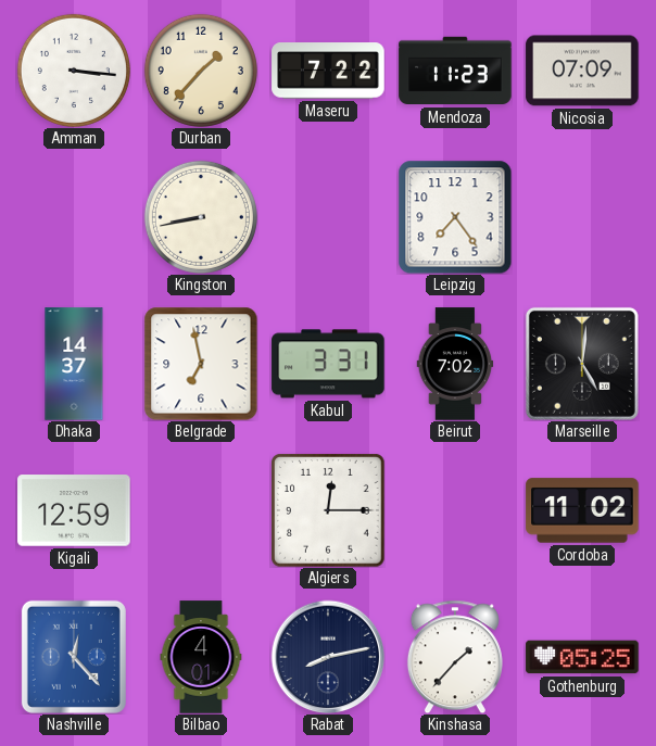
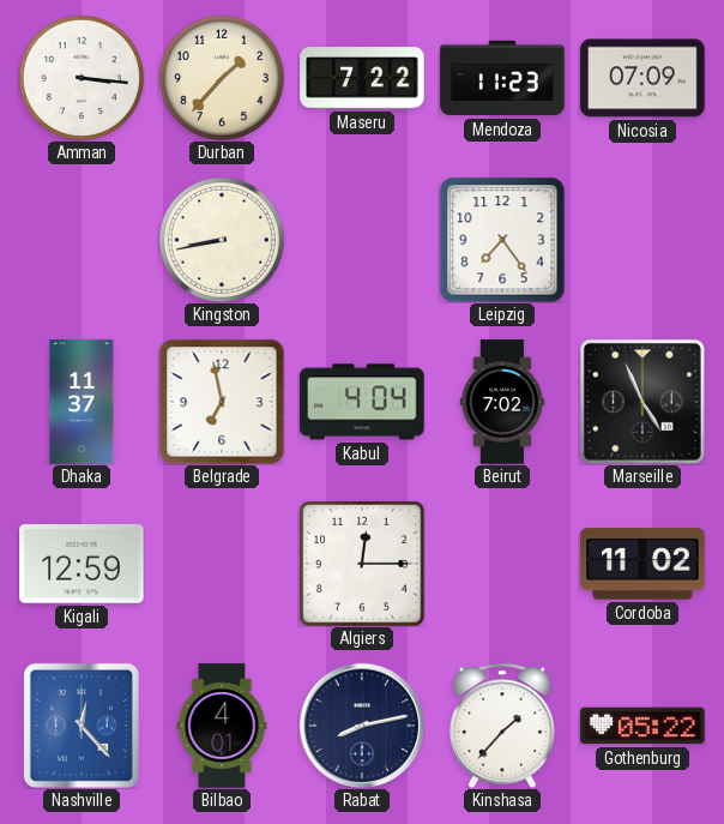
Dhaka: 14:37 -> 11:37 (82, 402)
Kabul: 3:31 -> 4:04 (362, 402)
Marseille: 5:01 -> 4:56 (642, 402)
Gothenburg: 05:25 -> 05:22 (642, 726)
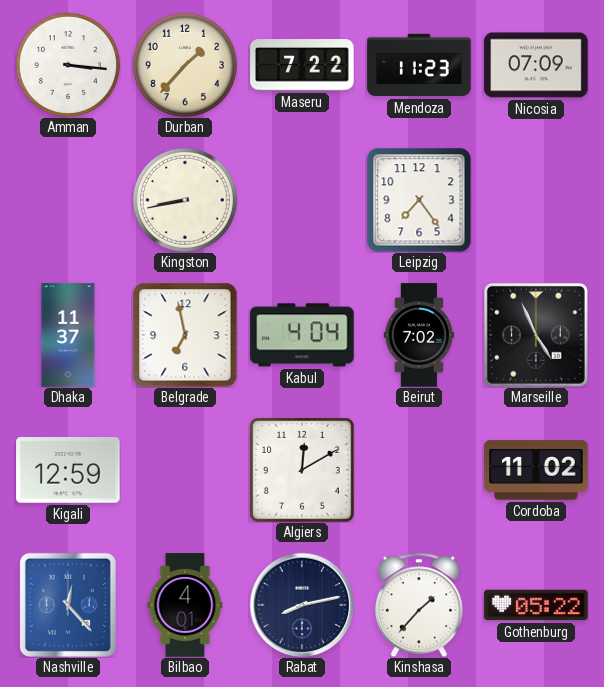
Algiers: 12:15 -> 12:10 (303, 471)
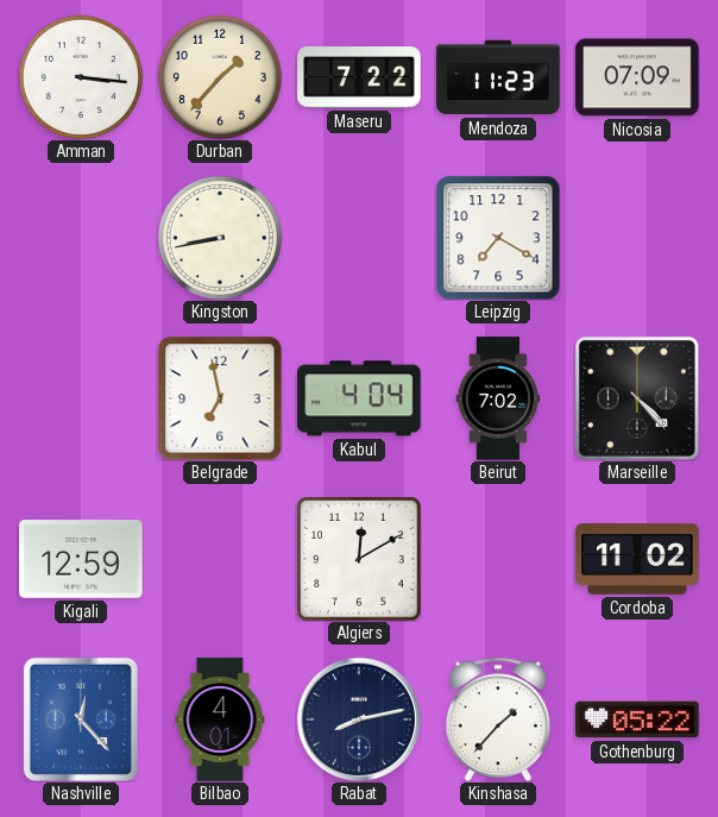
Leipzig: 7:24 -> 7:20 (498, 238)
Dhaka: 11:37 -> none (68, 335)
Marseille: 4:56 -> 4:23 (637, 398)
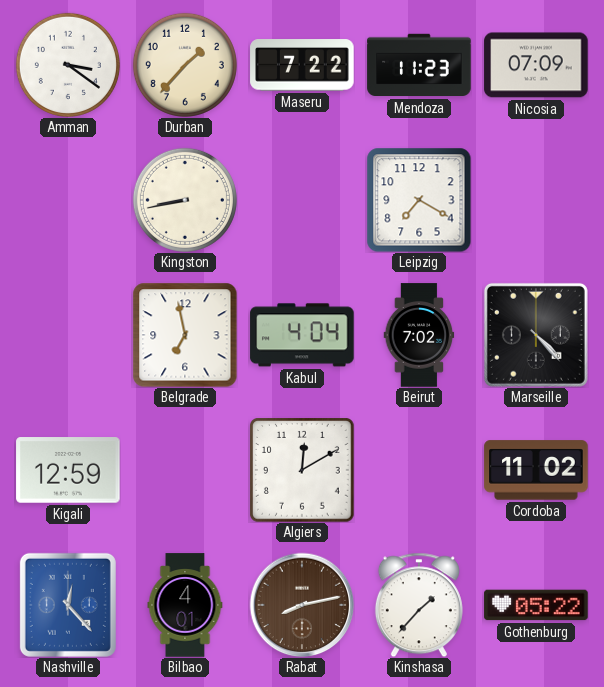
Amman: 3:16 -> 3:21 (68, 65)
Rabat dial: navy -> brown (302, 605)
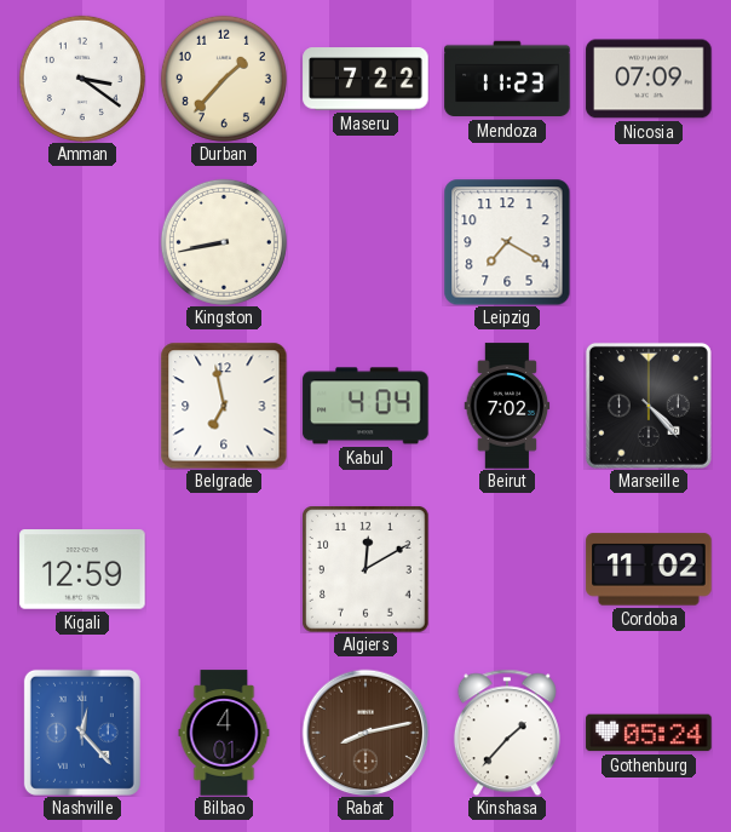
Gothenburg: 05:22 -> 05:24 (649, 733)
